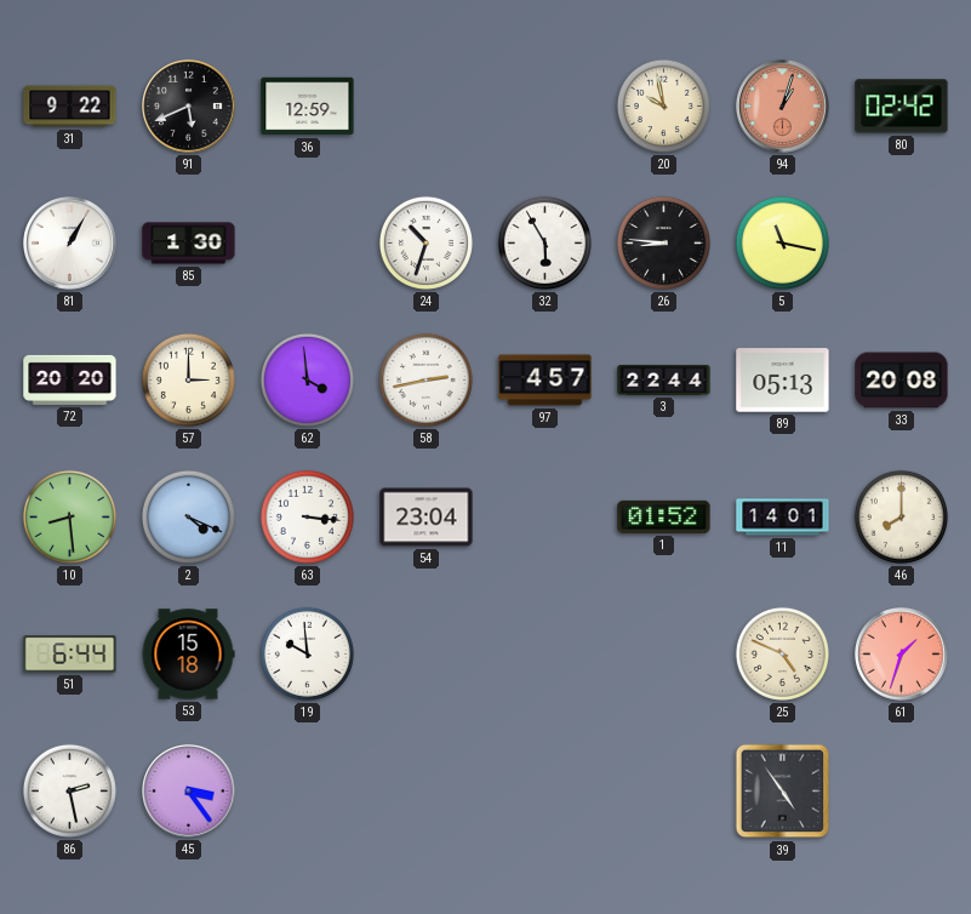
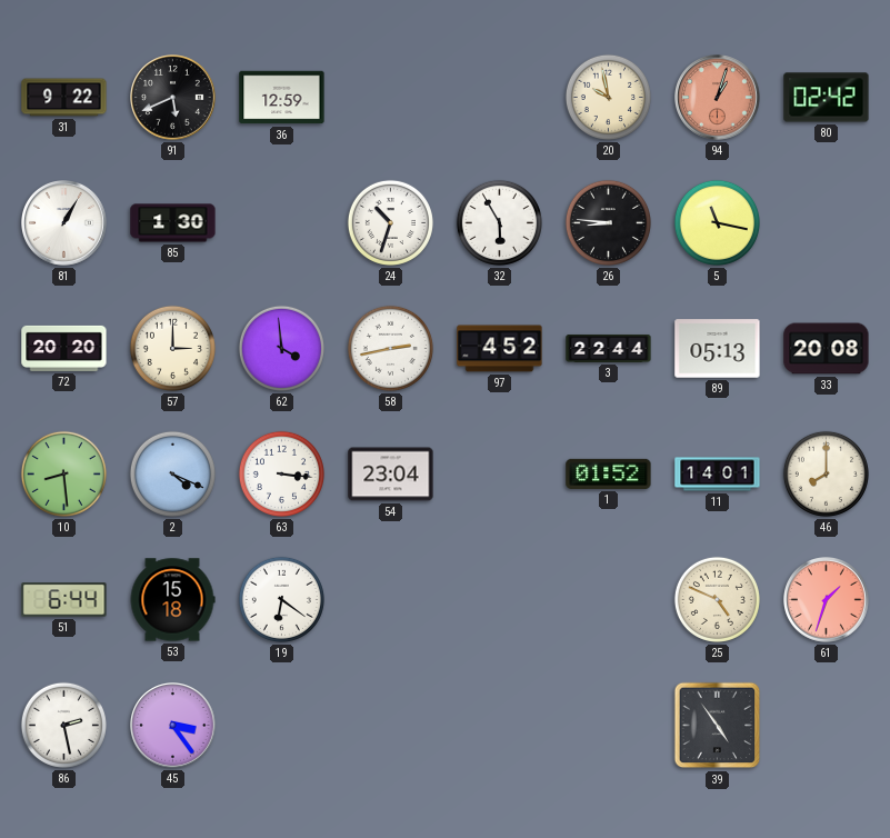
97: 4:57 -> 4:52 (500, 349)
19: 9:59 -> 6:21 (281, 599)
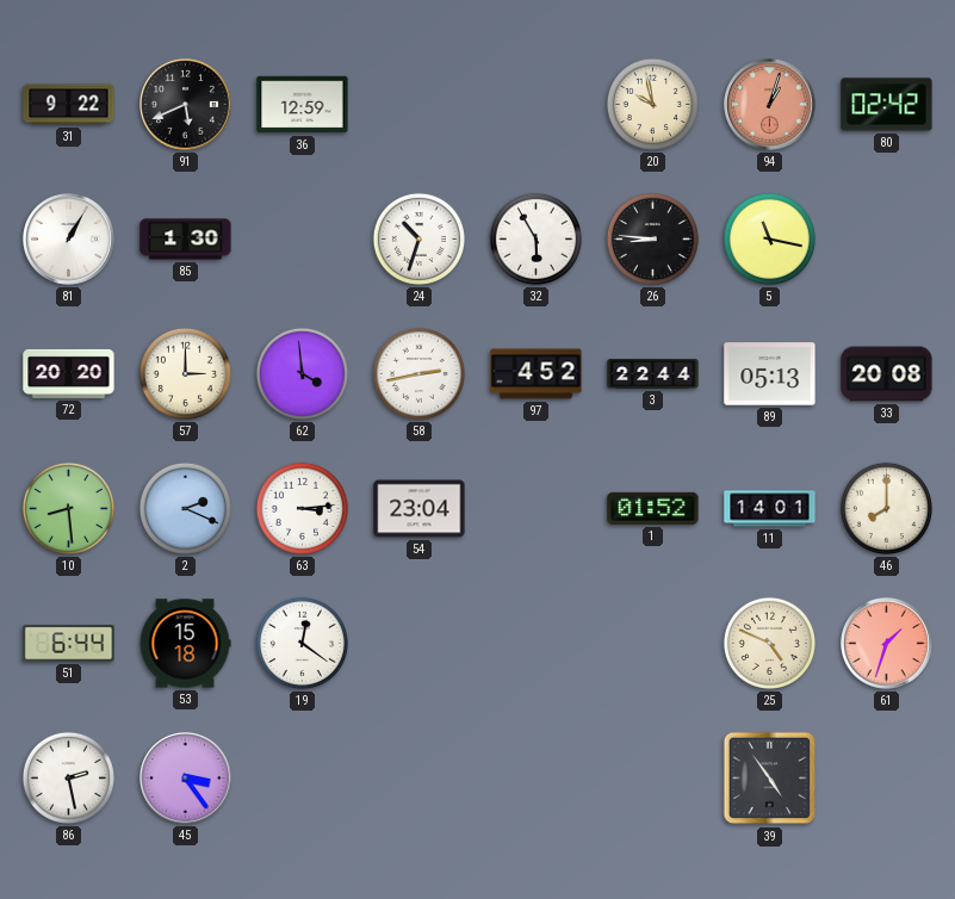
2: 4:19 -> 2:19 (185, 508)
63: 3:16 -> 3:14 (302, 508)
19: 6:21 -> 12:21 (302, 643)
